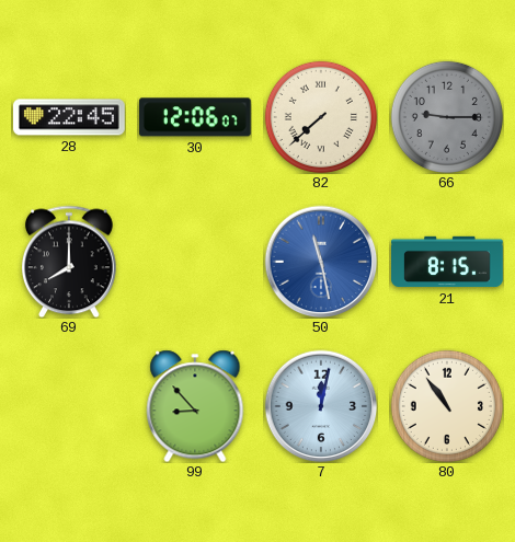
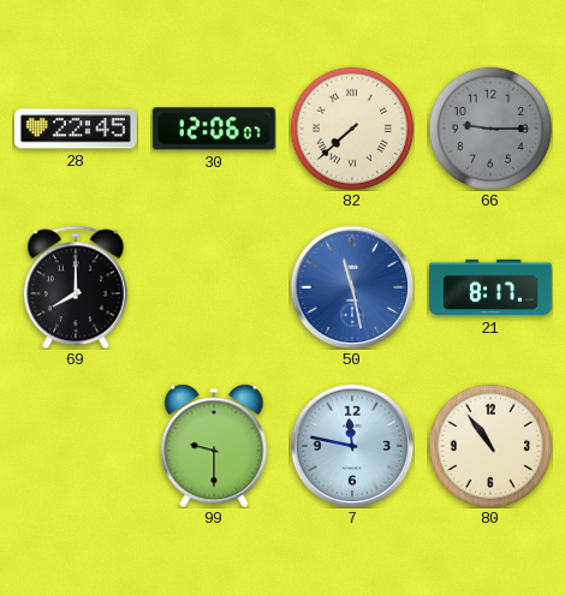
21: 8:15 -> 8:17 (492, 287)
99: 8:53 -> 9:30 (214, 446)
7: 12:02 -> 11:47 (352, 446)
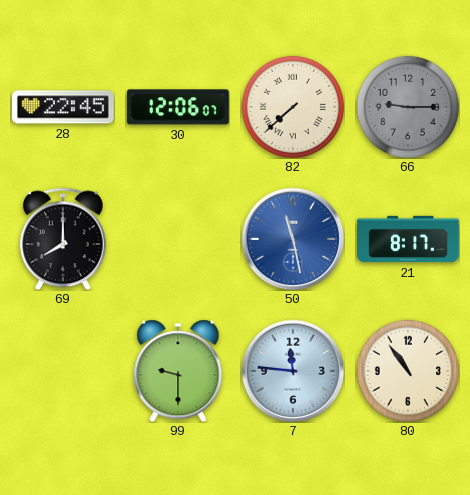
7: 11:47 -> 11:46 (293, 371)
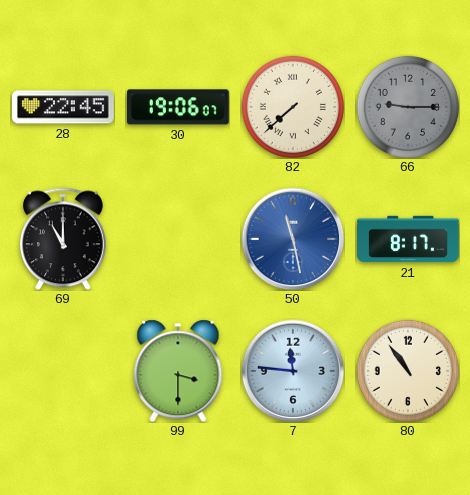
30: 12:06 -> 19:06 (178, 107)
69: 8:00 -> 11:00 (64, 239)
99: 9:30 -> 3:30 (178, 371)
